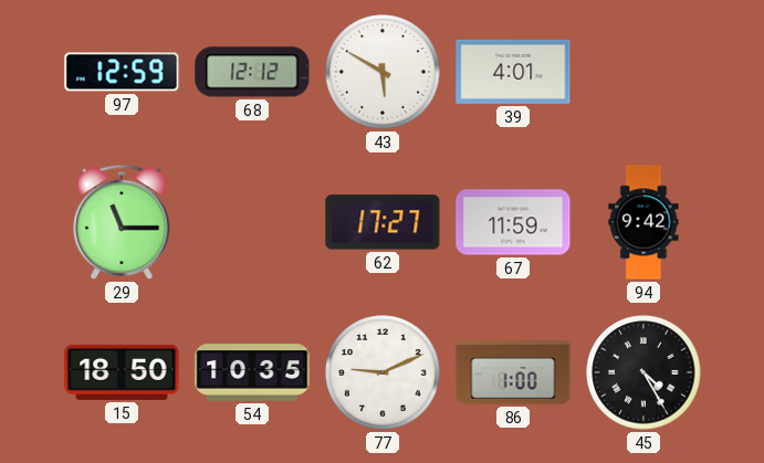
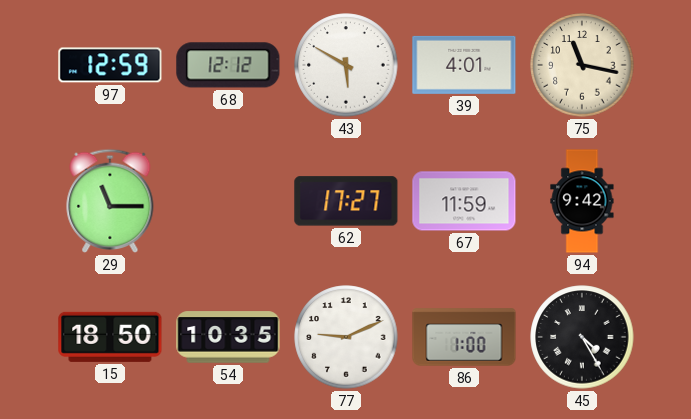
75: none -> 11:17 (582, 65)
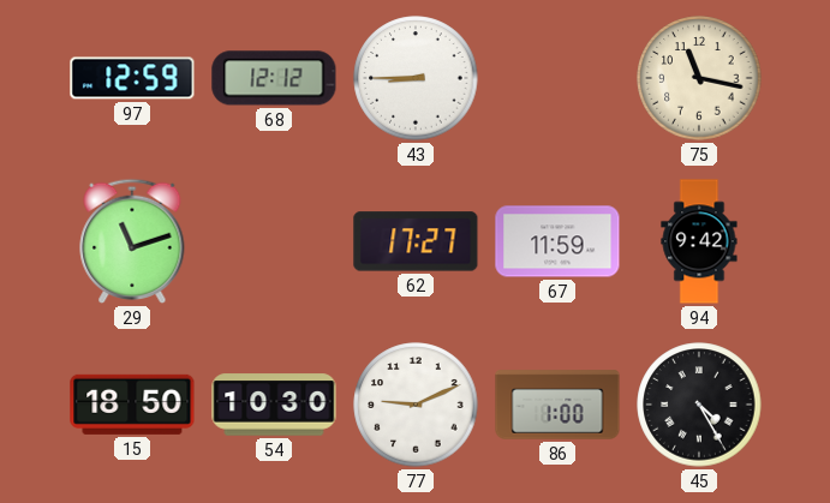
43: 5:50 -> 8:45 (416, 78)
39: 4:01 -> none (464, 65)
29: 11:15 -> 11:12 (132, 241)
54: 10:35 -> 10:30 (274, 405)
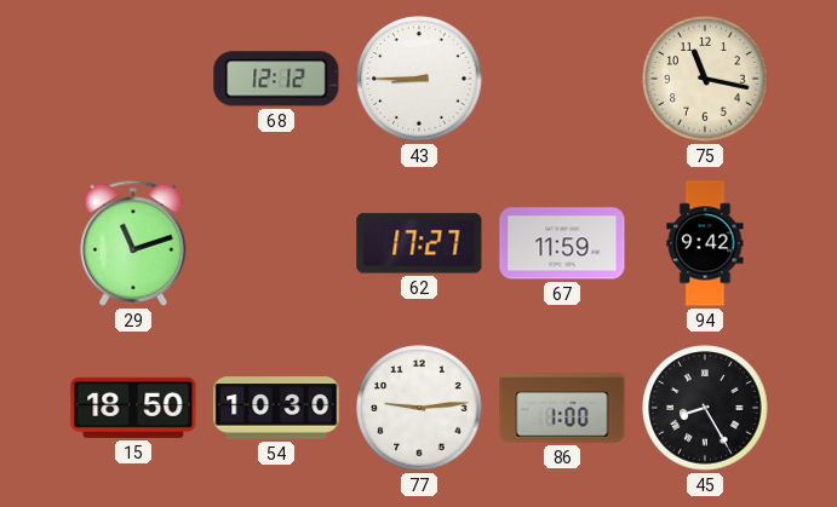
97: 12:59 -> none (132, 78)
77: 9:11 -> 9:14 (419, 408)
45: 4:25 -> 8:25 (705, 408)
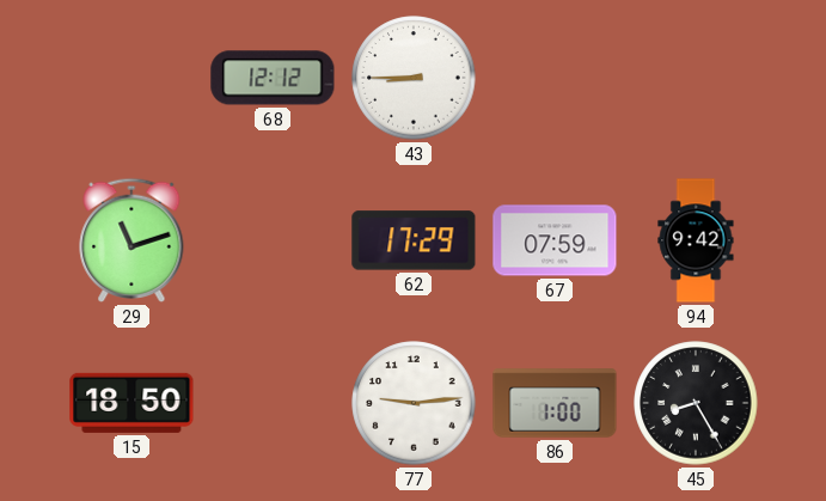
75: 11:17 -> none (705, 79)
62: 17:27 -> 17:29 (414, 240)
67: 11:59 -> 07:59 (555, 240)
54: 10:30 -> none (276, 408)
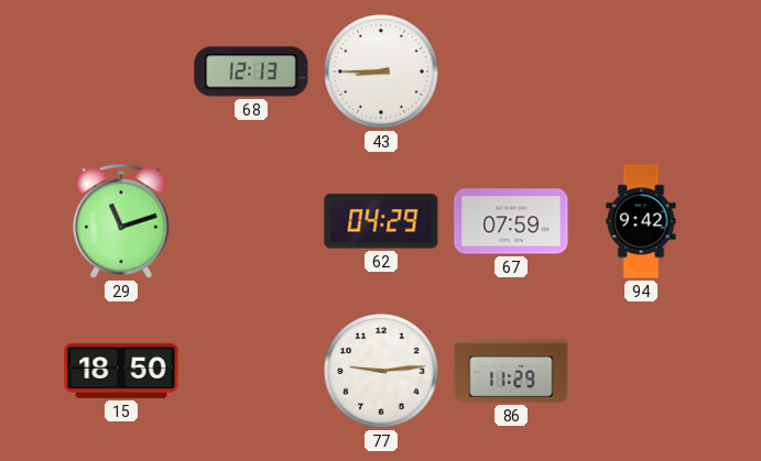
68: 12:12 -> 12:13 (251, 72)
62: 17:29 -> 04:29 (381, 221)
86: 1:00 -> 11:29 (511, 371)
45: 8:25 -> none (696, 403)
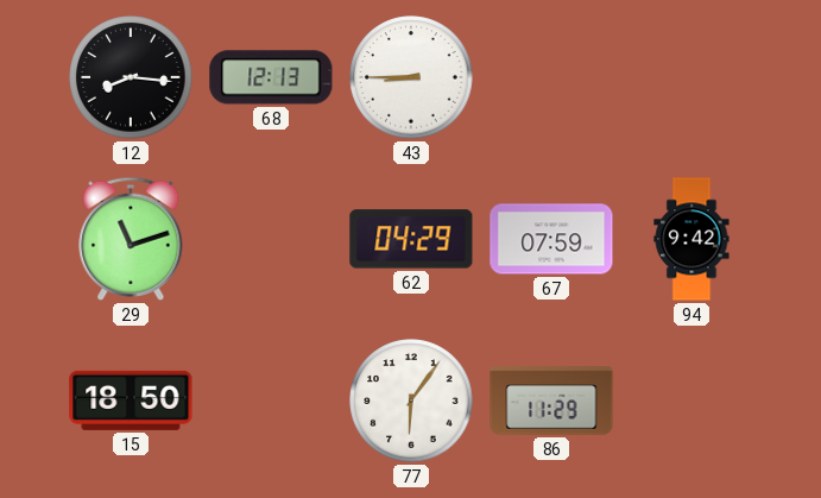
12: none -> 8:16 (131, 77)
77: 9:14 -> 6:06 (411, 401)
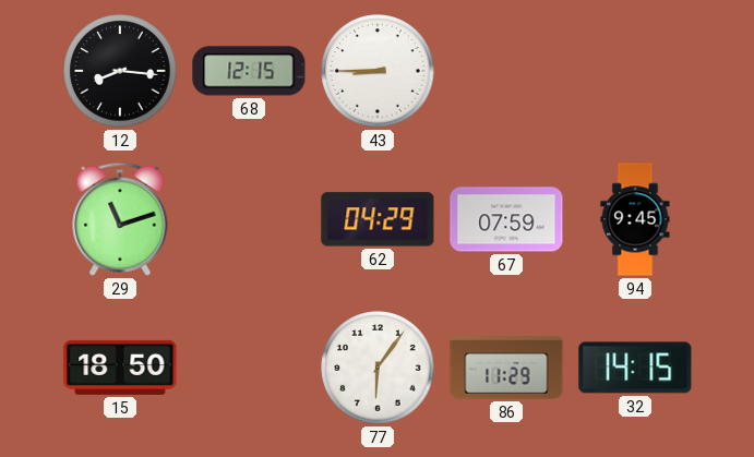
68: 12:13 -> 12:15 (249, 71)
94: 9:42 -> 9:45 (635, 219)
32: none -> 14:15 (635, 368)
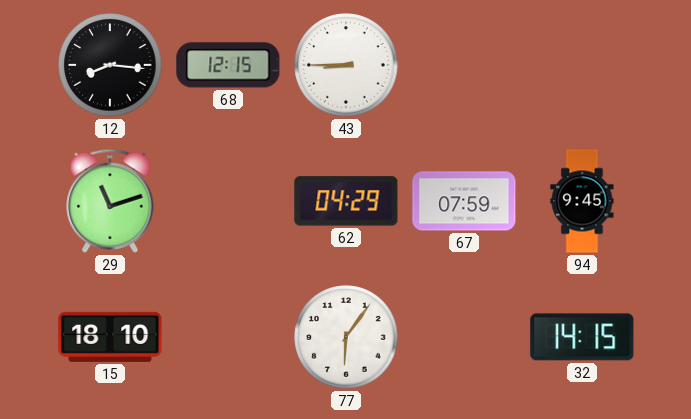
15: 18:50 -> 18:10 (110, 337)
86: 11:29 -> none (506, 368)
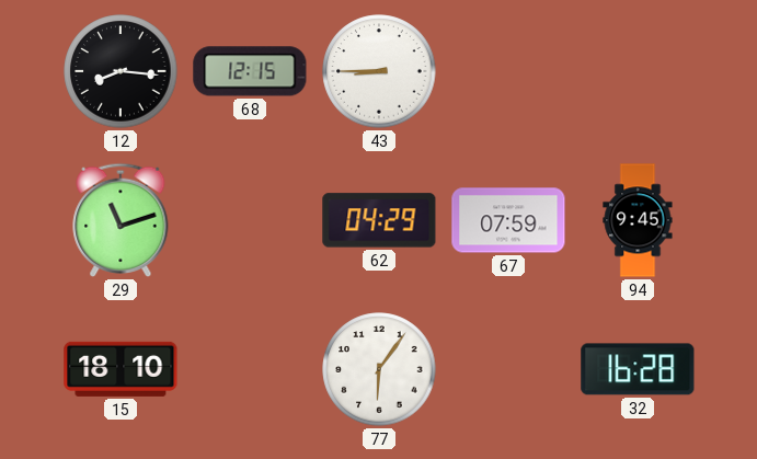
32: 14:15 -> 16:28 (638, 369)
